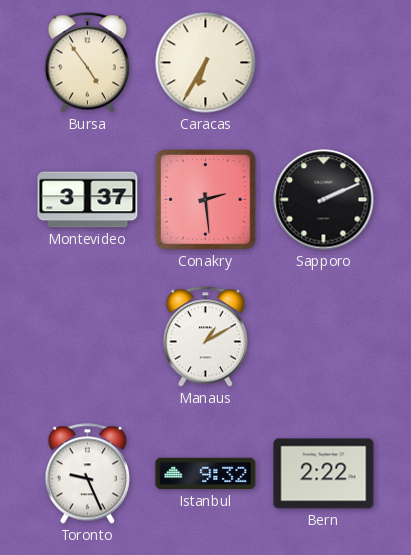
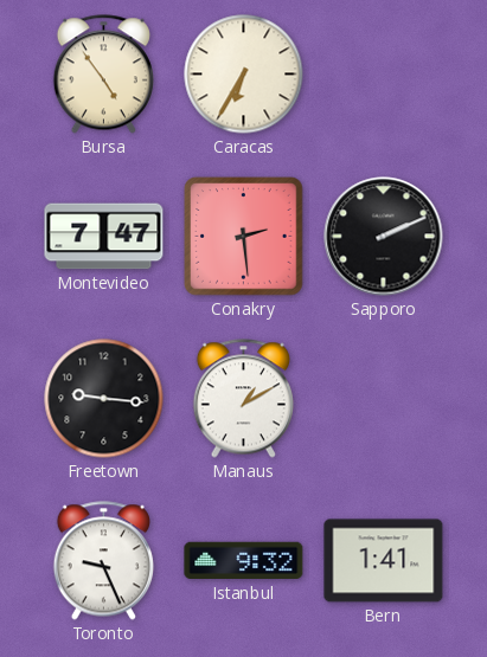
Montevideo: 3:37 -> 7:47 (104, 237)
Freetown: none -> 9:16 (104, 399)
Bern: 2:22 -> 1:41 (384, 561)
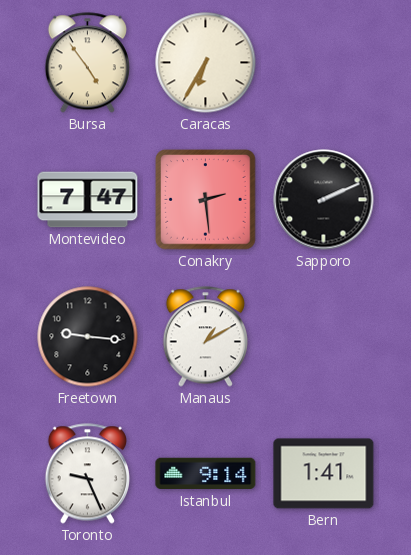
Istanbul: 9:32 -> 9:14 (206, 474)
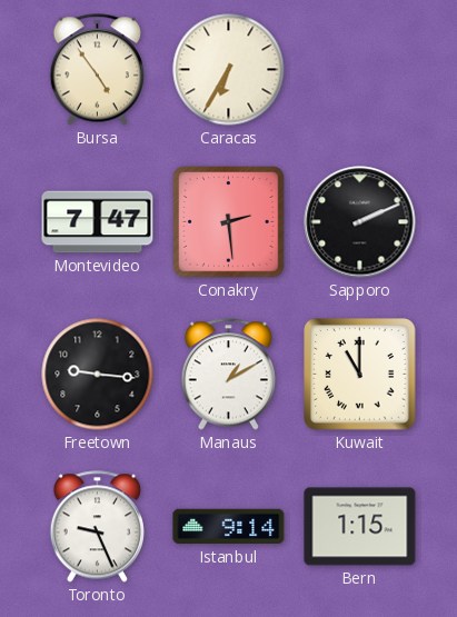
Kuwait: none -> 11:00 (360, 375)
Bern: 1:41 -> 1:15 (360, 527)
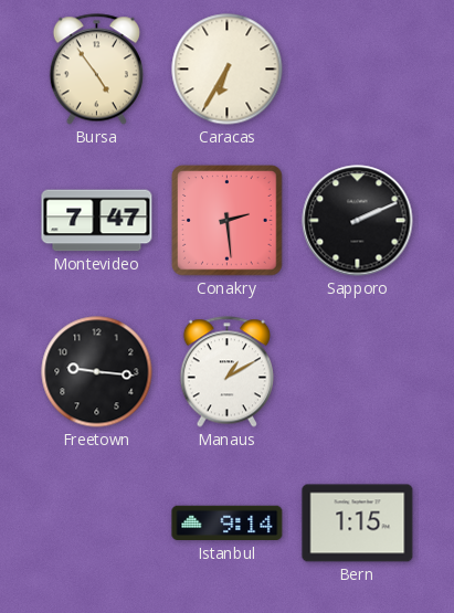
Kuwait: 11:00 -> none (360, 375)
Toronto: 9:26 -> none (97, 527)
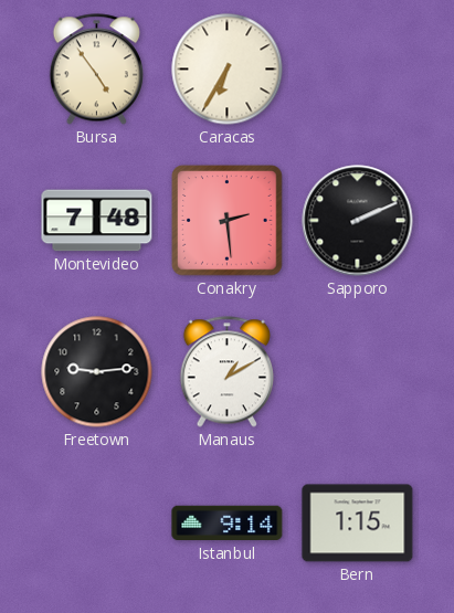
Montevideo: 7:47 -> 7:48 (97, 221)
Freetown: 9:16 -> 9:14 (97, 372)
